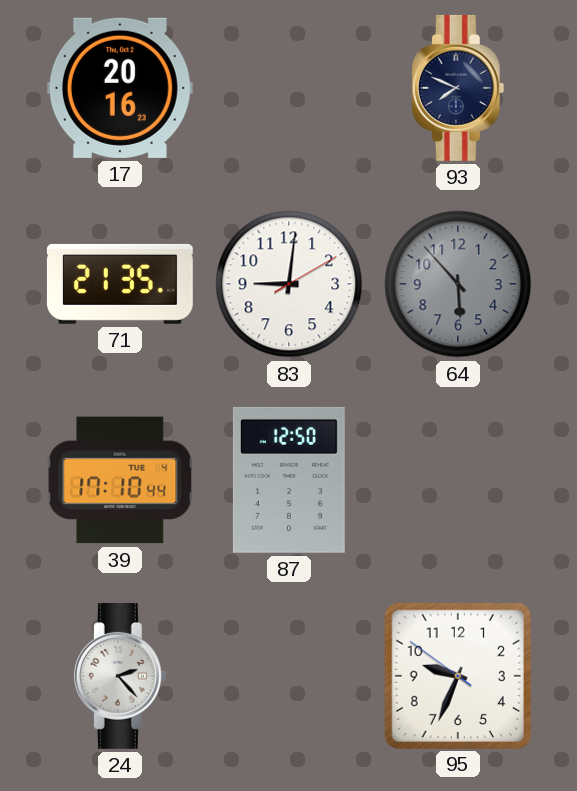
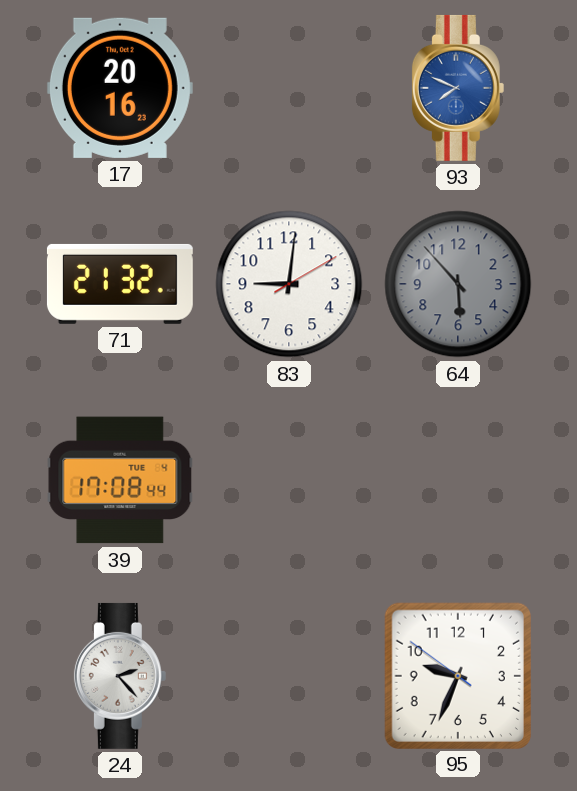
93 dial: navy -> blue (458, 88)
71: 21:35 -> 21:32 (120, 284)
39: 17:10 -> 17:08 (120, 480)
87: 12:50 -> none (289, 480)
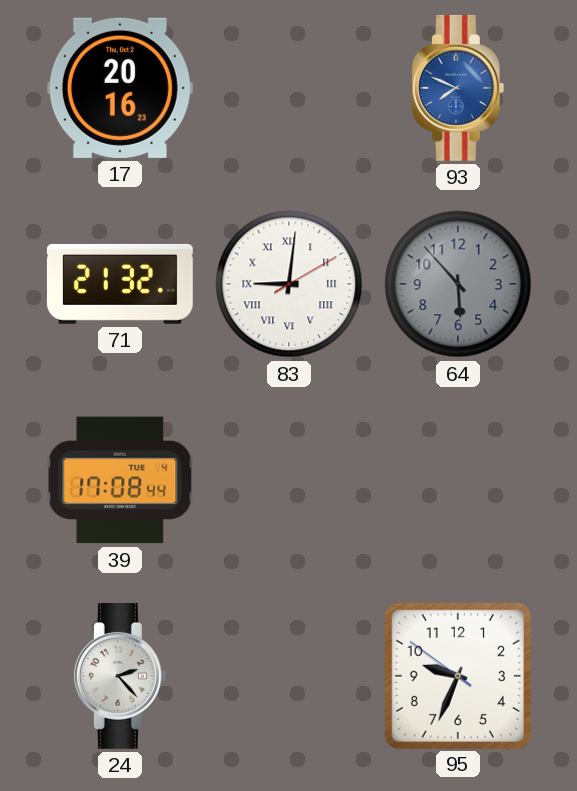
83 numerals: Arabic -> Roman (289, 284)
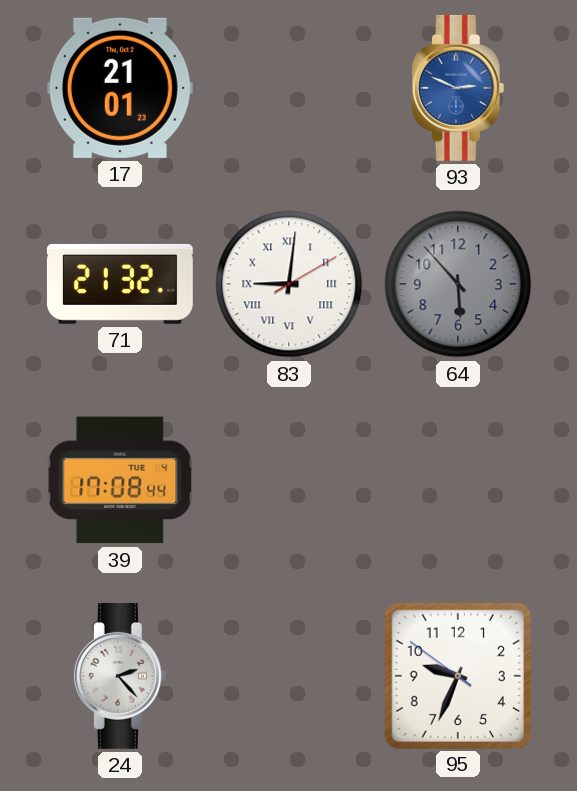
17: 20:16 -> 21:01 (120, 88)
93: 7:49 -> 2:49 (458, 88)
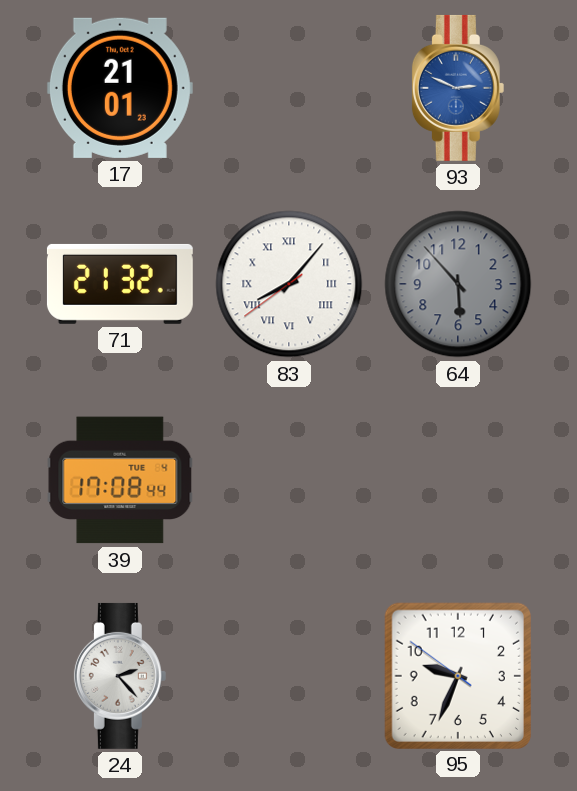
83: 9:01 -> 8:06 (289, 284)
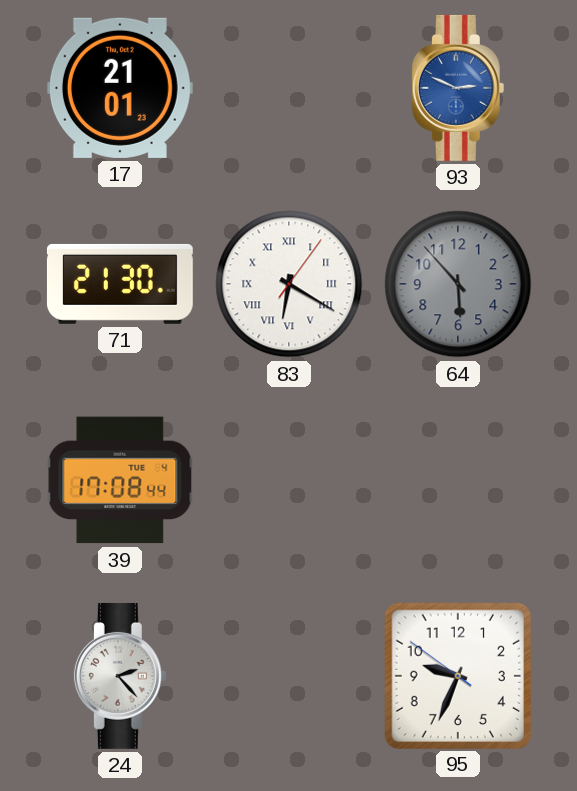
71: 21:32 -> 21:30 (120, 284)
83: 8:06 -> 6:20 (289, 284)
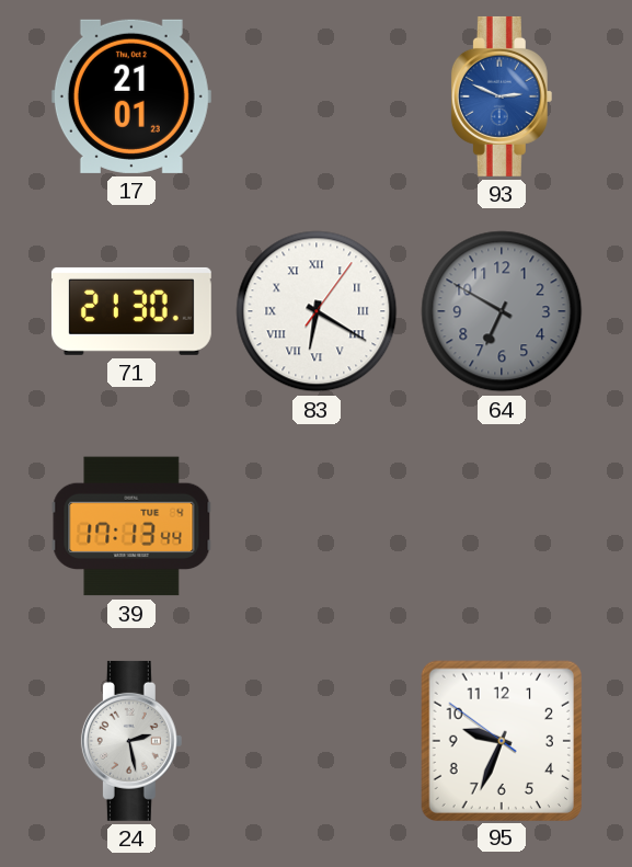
64: 5:53 -> 6:50 (502, 311)
39: 17:08 -> 17:13 (131, 526)
24: 2:23 -> 2:28 (131, 741)
